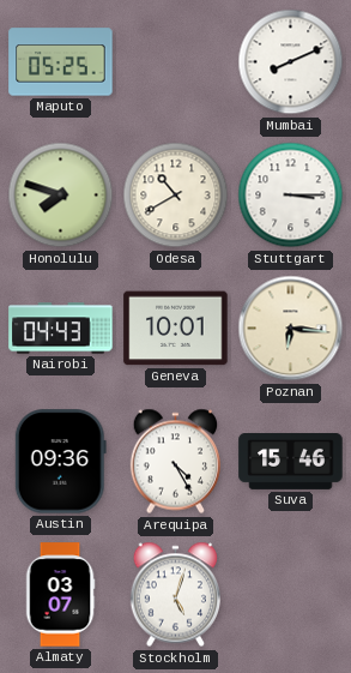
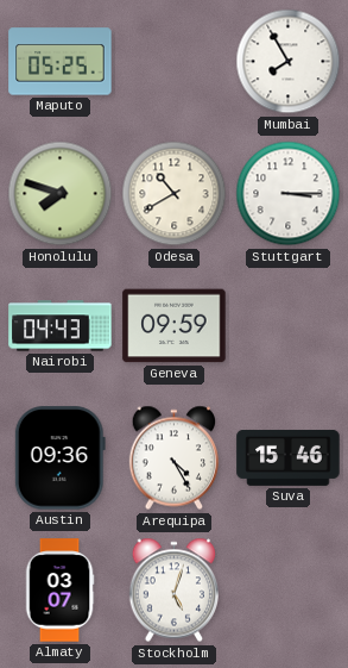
Mumbai: 8:11 -> 7:55 (289, 62)
Geneva: 10:01 -> 09:59 (175, 326)
Poznan: 6:16 -> none (291, 329)
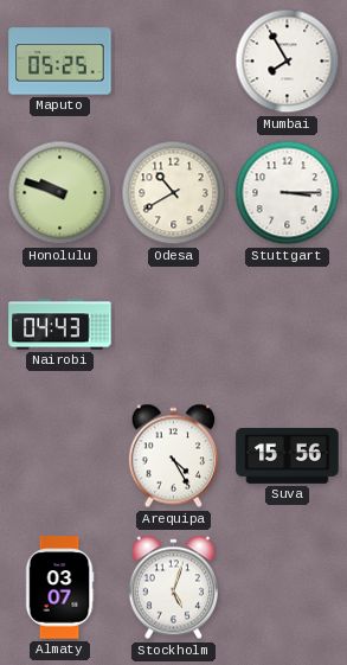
Honolulu: 7:48 -> 9:48 (60, 193)
Geneva: 09:59 -> none (175, 326)
Austin: 09:36 -> none (59, 458)
Suva: 15:46 -> 15:56 (288, 456)
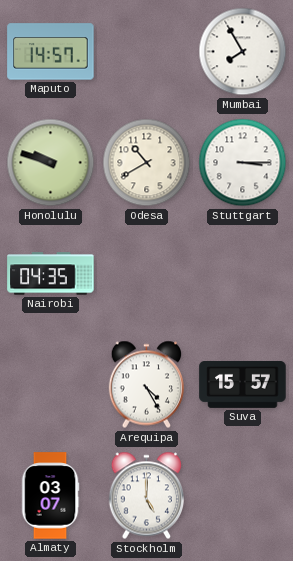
Maputo: 05:25 -> 14:57 (51, 52)
Nairobi: 04:43 -> 04:35 (51, 274)
Suva: 15:56 -> 15:57 (243, 385)
Stockholm: 5:03 -> 5:00 (146, 496)
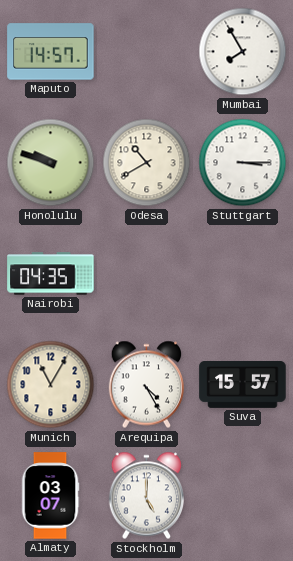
Munich: none -> 11:05 (51, 385)
